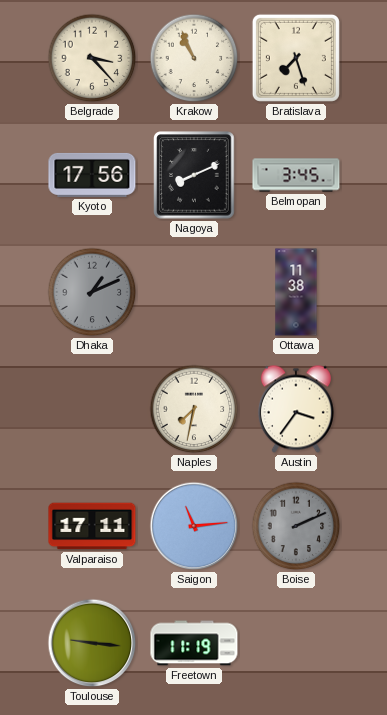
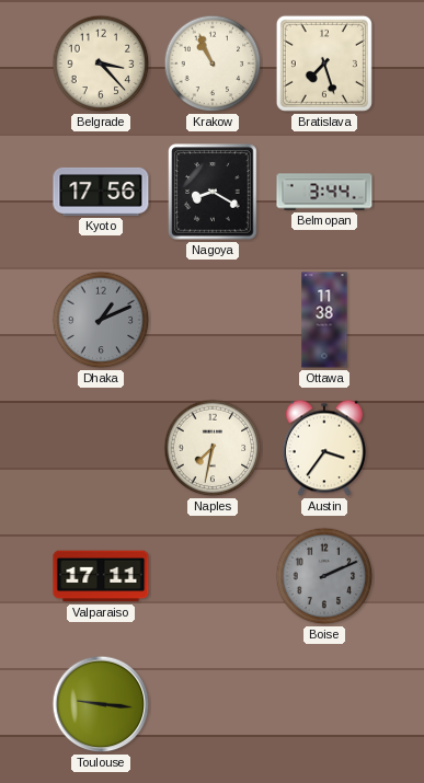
Nagoya: 8:11 -> 8:20 (213, 192)
Belmopan: 3:45 -> 3:44 (324, 192)
Saigon: 11:14 -> none (194, 526)
Freetown: 11:19 -> none (194, 643)
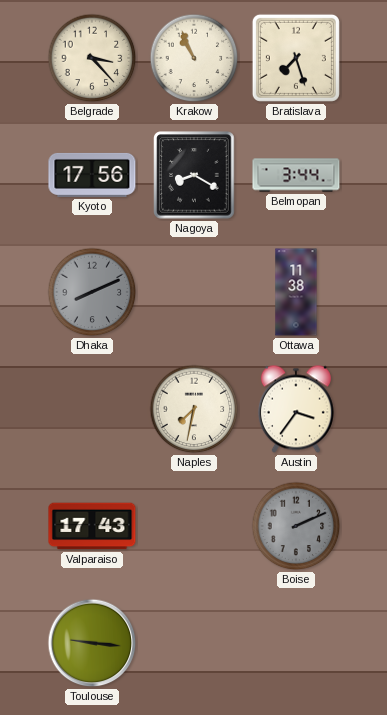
Dhaka: 1:11 -> 8:11 (92, 292)
Valparaiso: 17:11 -> 17:43 (92, 526)
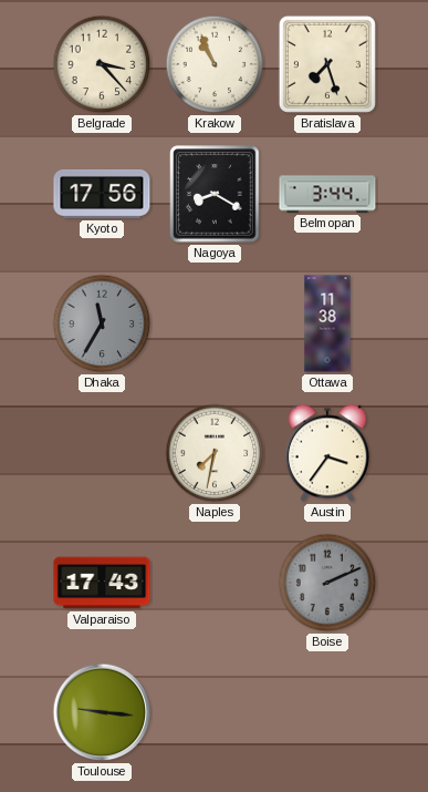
Dhaka: 8:11 -> 11:35 (102, 323)
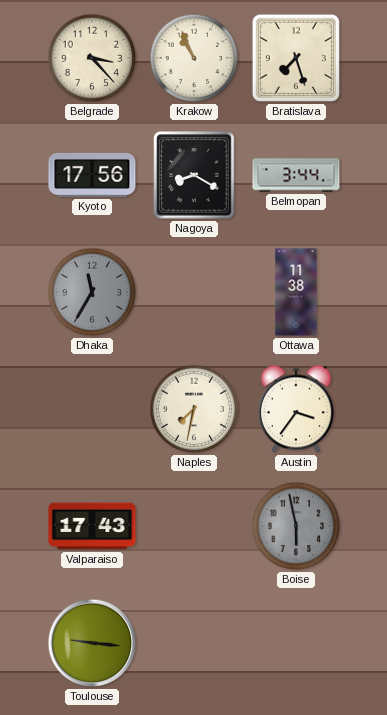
Boise: 2:11 -> 5:58 (296, 526)
